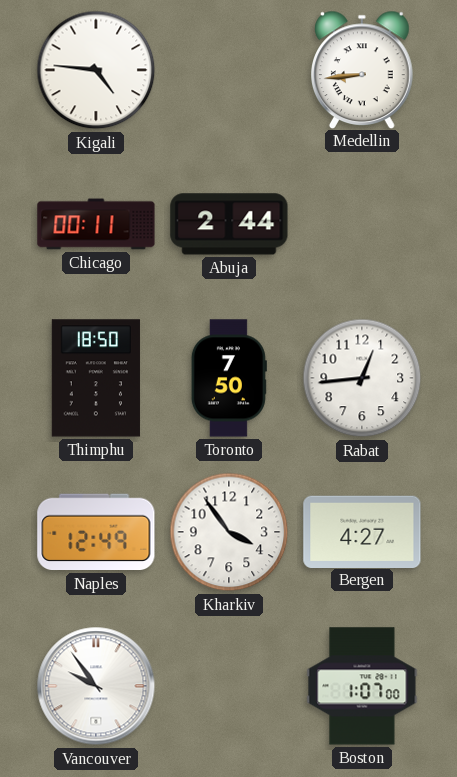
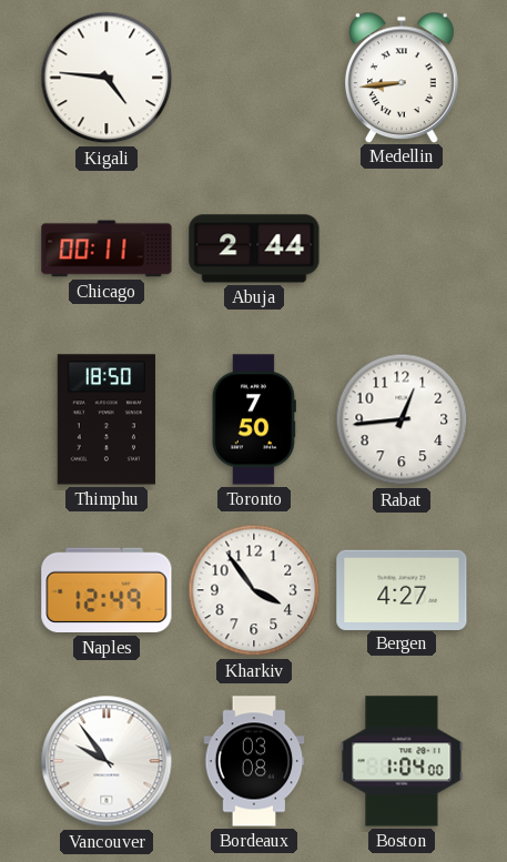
Bordeaux: none -> 03:08 (254, 761)
Boston: 1:07 -> 1:04 (402, 761)
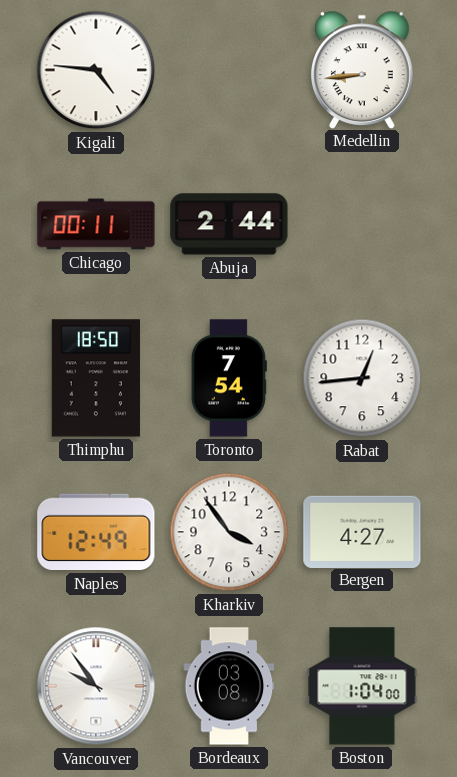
Toronto: 7:50 -> 7:54 (229, 378)
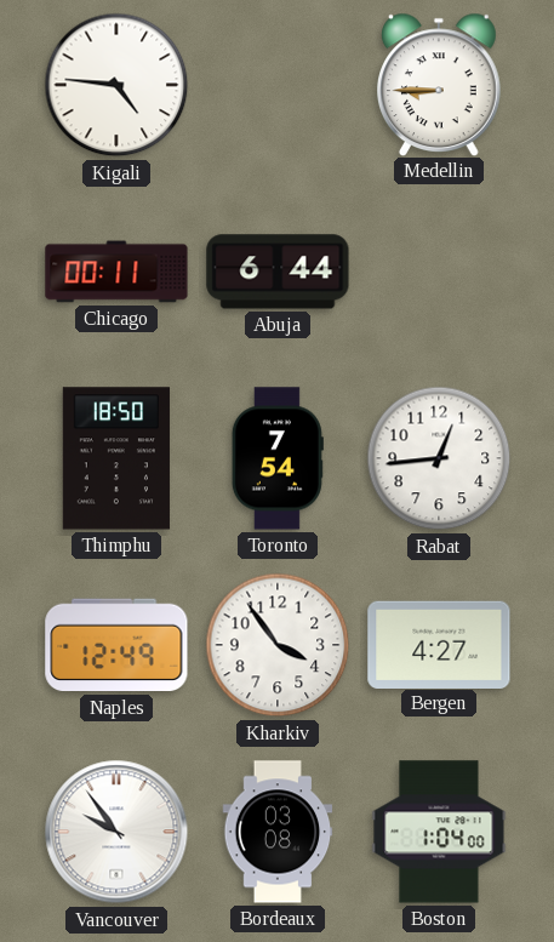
Medellin: 8:44 -> 8:45 (440, 84)
Abuja: 2:44 -> 6:44 (278, 272)
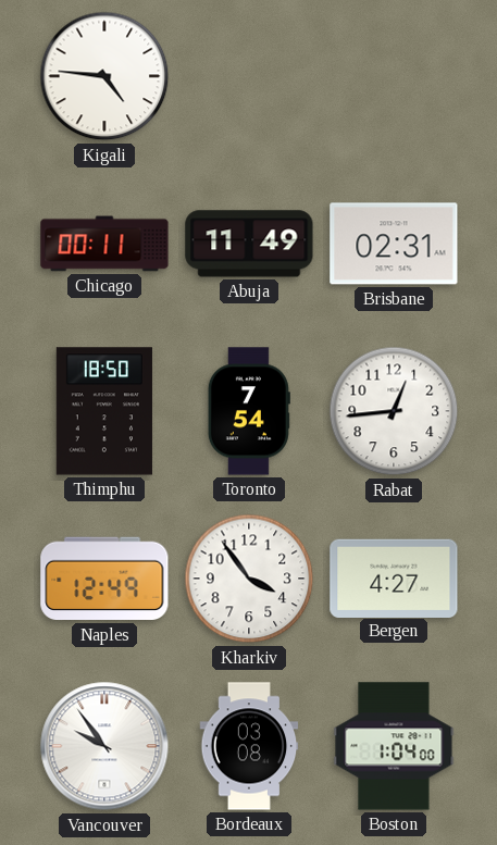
Medellin: 8:45 -> none (440, 84)
Abuja: 6:44 -> 11:49 (249, 244)
Brisbane: none -> 02:31 (394, 244)
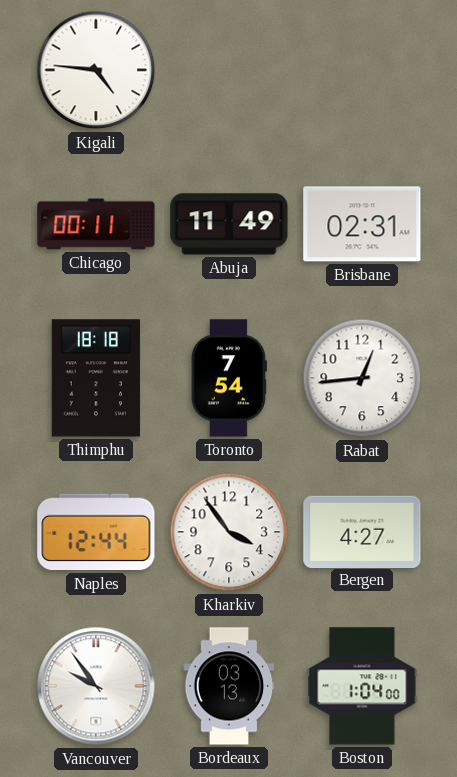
Thimphu: 18:50 -> 18:18 (96, 378)
Naples: 12:49 -> 12:44 (96, 532)
Bordeaux: 03:08 -> 03:13 (229, 686)
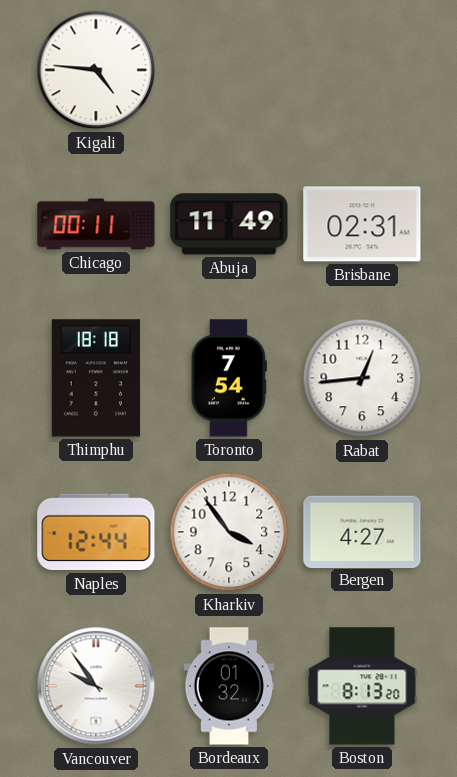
Bordeaux: 03:13 -> 01:32 (229, 686)
Boston: 1:04 -> 8:13 (362, 686)
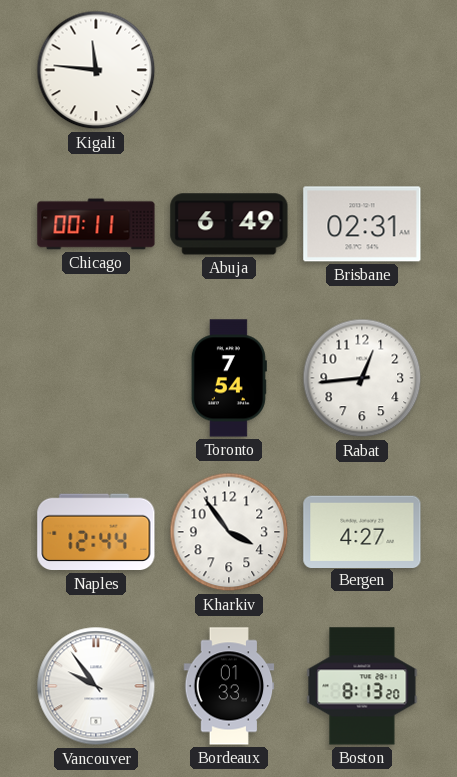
Kigali: 4:46 -> 11:46 (96, 70)
Abuja: 11:49 -> 6:49 (229, 224)
Thimphu: 18:18 -> none (96, 378)
Bordeaux: 01:32 -> 01:33 (229, 686)
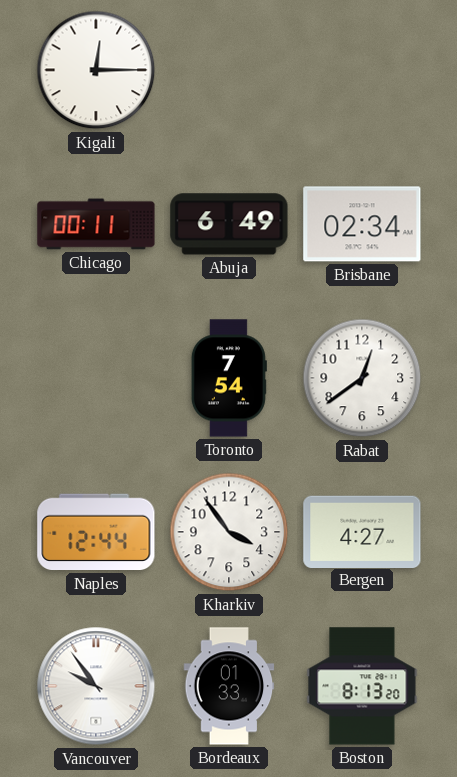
Kigali: 11:46 -> 12:15 (96, 70)
Brisbane: 02:31 -> 02:34 (362, 224)
Rabat: 12:44 -> 12:39 (362, 378)
